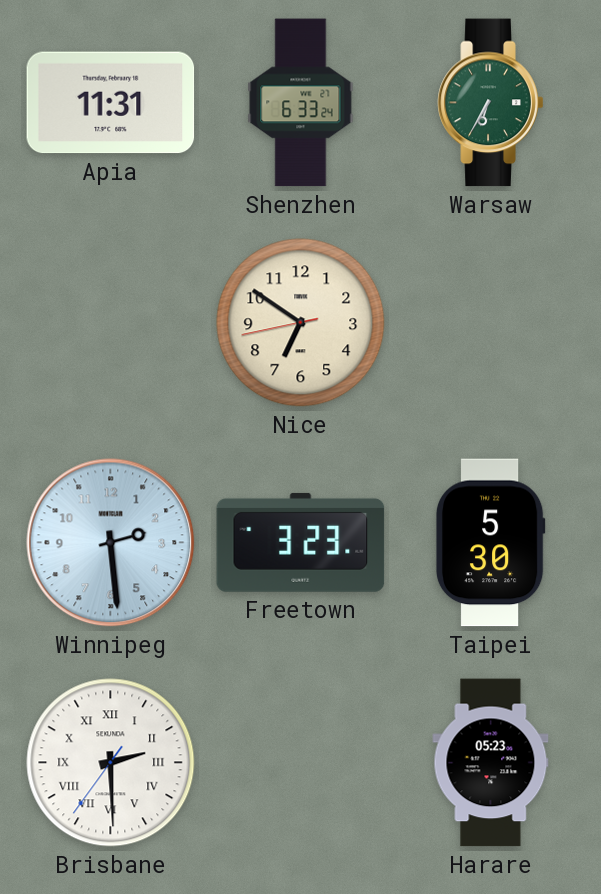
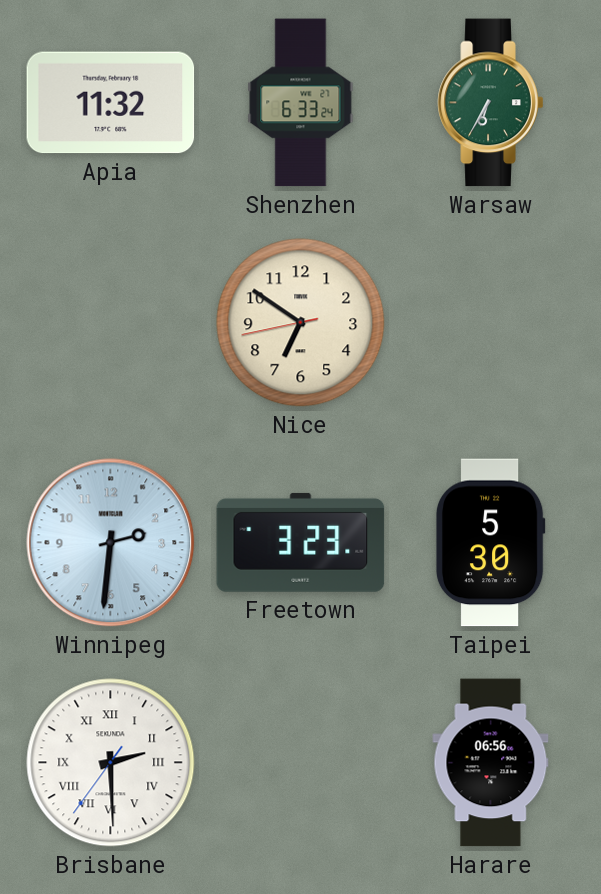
Apia: 11:31 -> 11:32 (111, 103)
Winnipeg: 2:29 -> 2:31 (111, 543)
Harare: 05:23 -> 06:56 (491, 763)
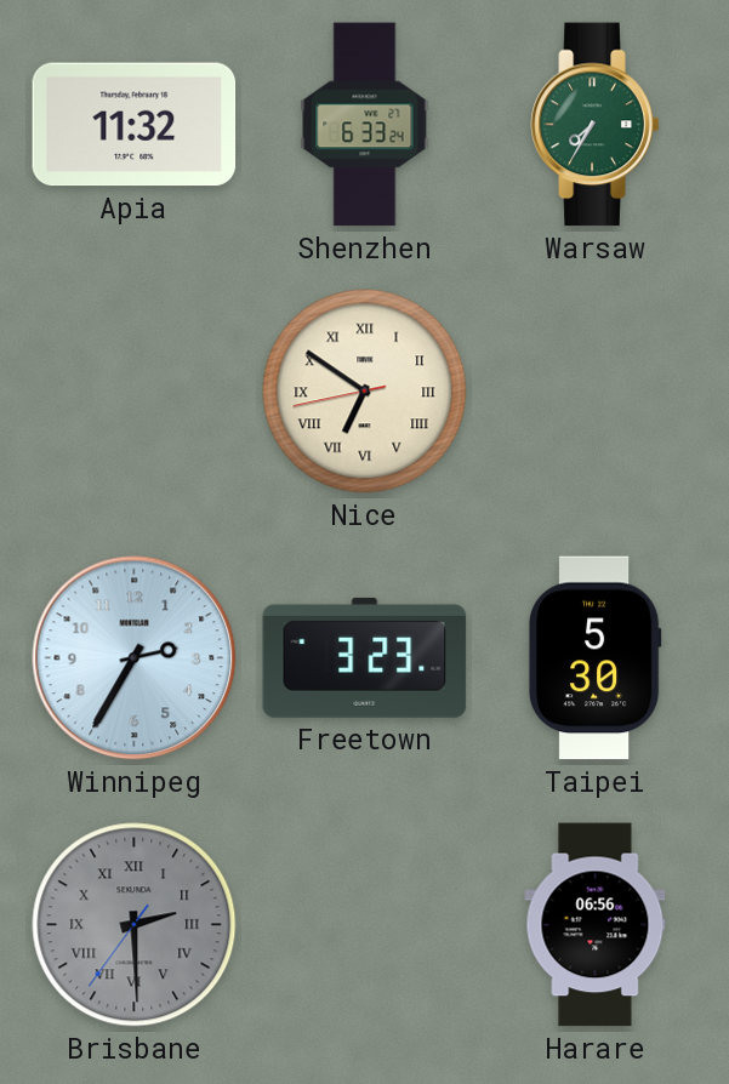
Warsaw: 6:35 -> 7:35 (596, 125)
Nice numerals: Arabic -> Roman (365, 392)
Winnipeg: 2:31 -> 2:35 (135, 658)
Brisbane dial: white -> grey (135, 925)
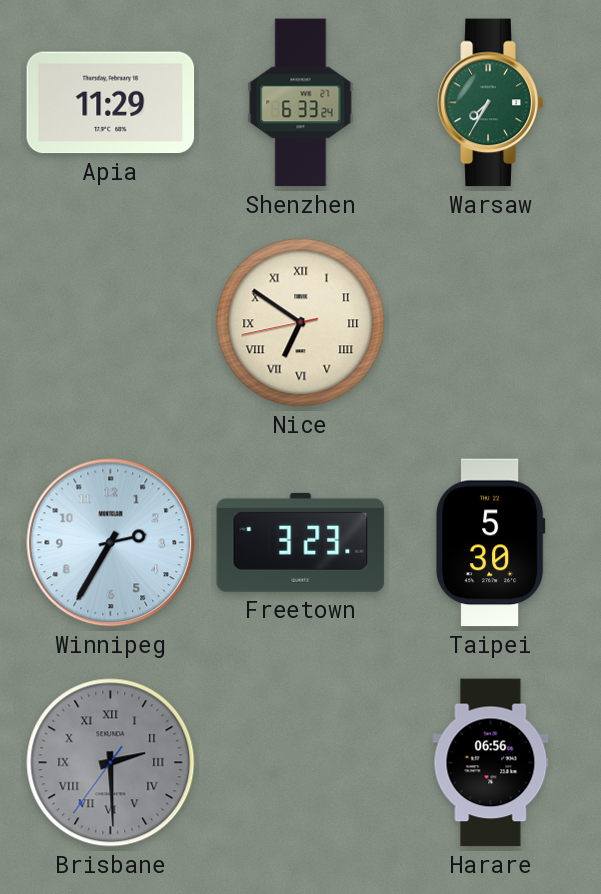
Apia: 11:32 -> 11:29 (111, 103)
